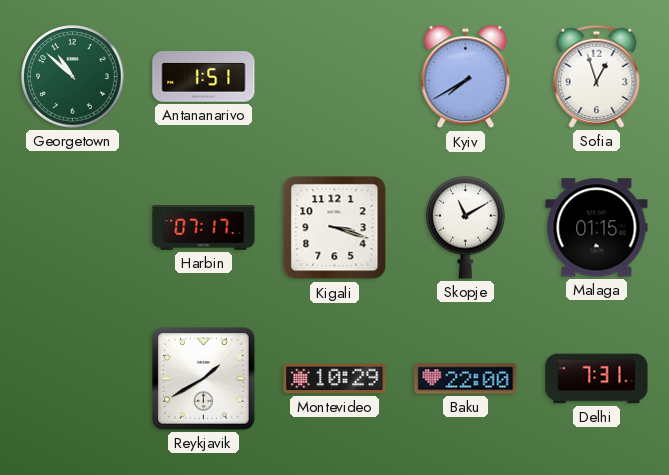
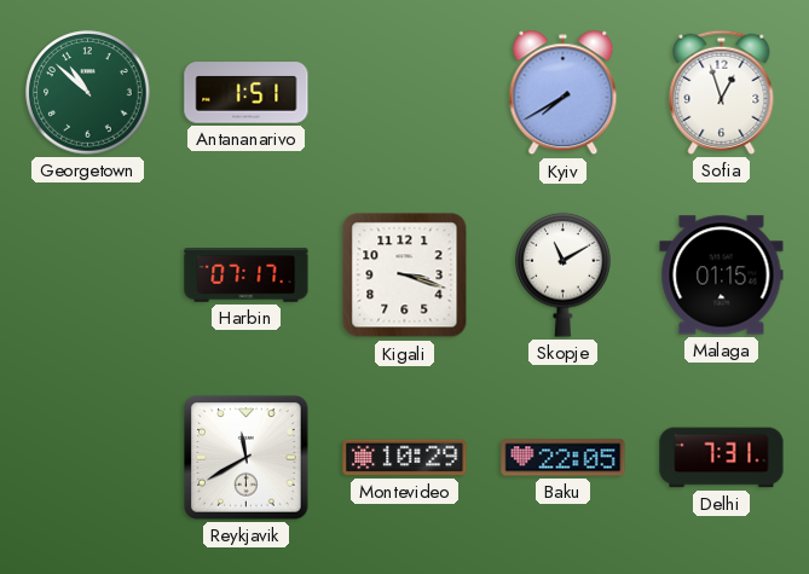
Reykjavik: 1:40 -> 11:40 (247, 458)
Baku: 22:00 -> 22:05 (564, 458)
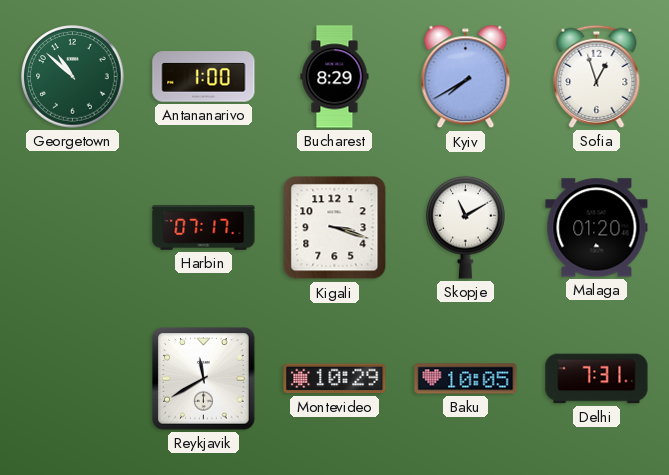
Antananarivo: 1:51 -> 1:00 (204, 77)
Bucharest: none -> 8:29 (335, 77)
Malaga: 01:15 -> 01:20 (597, 228)
Baku: 22:05 -> 10:05 (466, 379)
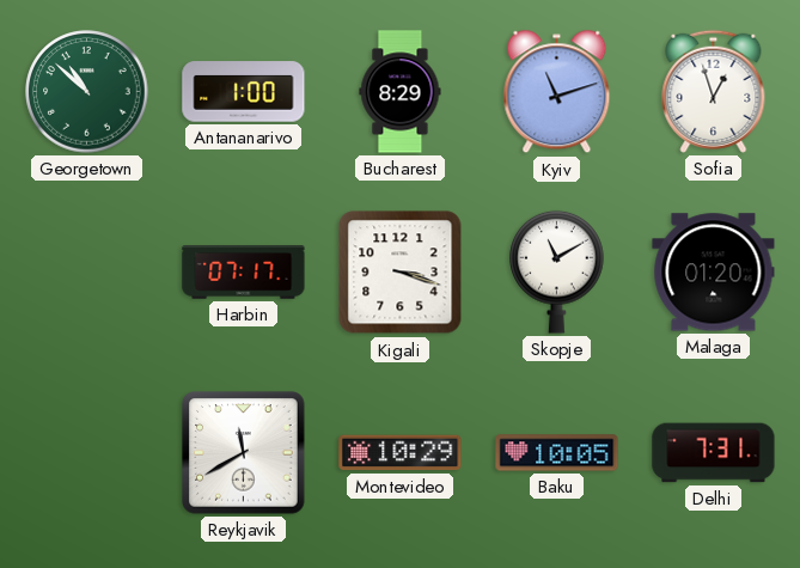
Kyiv: 7:40 -> 11:12 (557, 92)
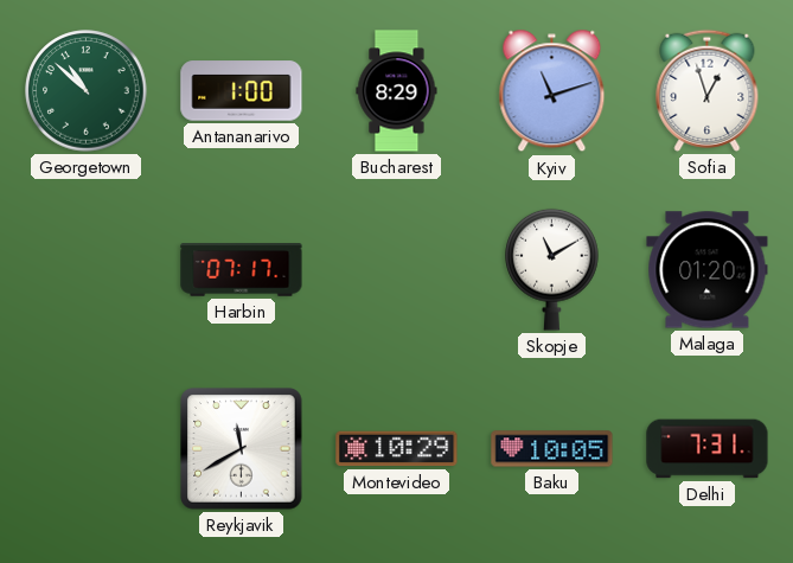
Kigali: 3:18 -> none (401, 273)
